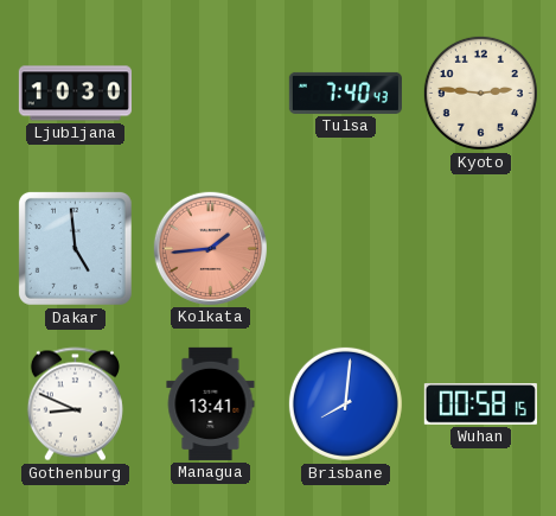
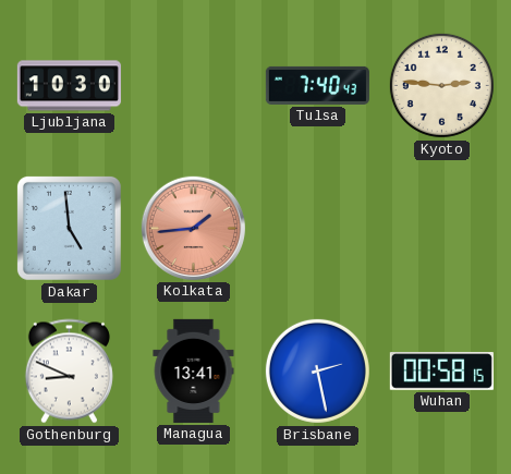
Brisbane: 8:01 -> 2:28 (317, 370)
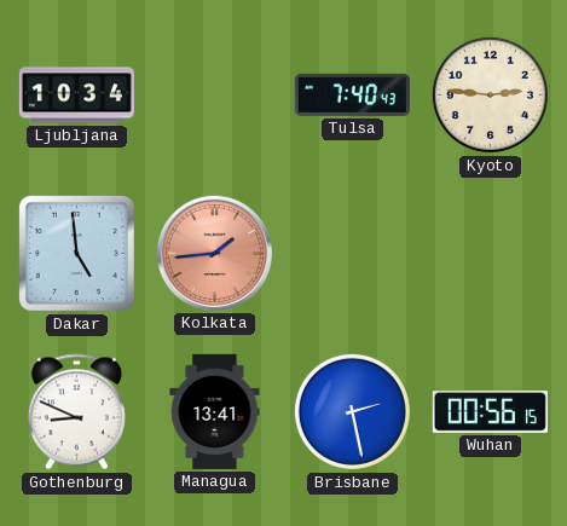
Ljubljana: 10:30 -> 10:34 (76, 96)
Wuhan: 00:58 -> 00:56 (490, 412)
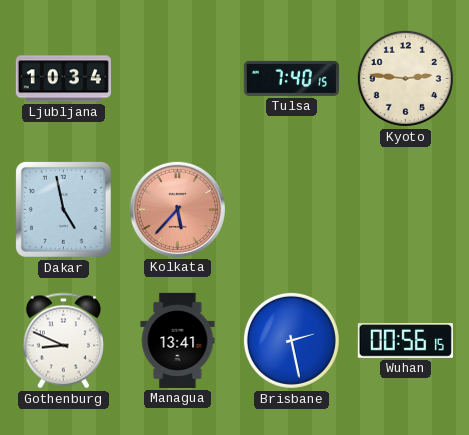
Tulsa: 7:40:43 -> 7:40:15 (291, 78)
Dakar: 4:59 -> 4:58 (63, 209)
Kolkata: 1:44 -> 5:37 (177, 209)
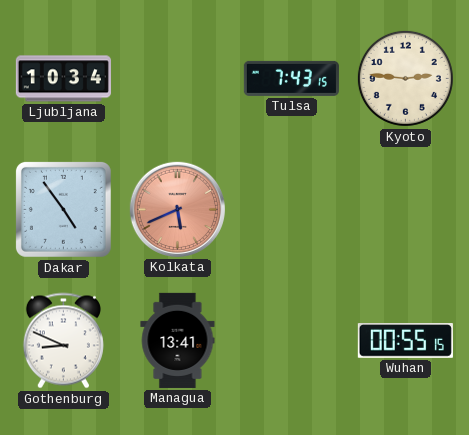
Tulsa: 7:40 -> 7:43 (291, 78)
Dakar: 4:58 -> 4:54 (63, 209)
Kolkata: 5:37 -> 5:41 (177, 209)
Brisbane: 2:28 -> none (291, 340)
Wuhan: 00:56 -> 00:55 (405, 341)
